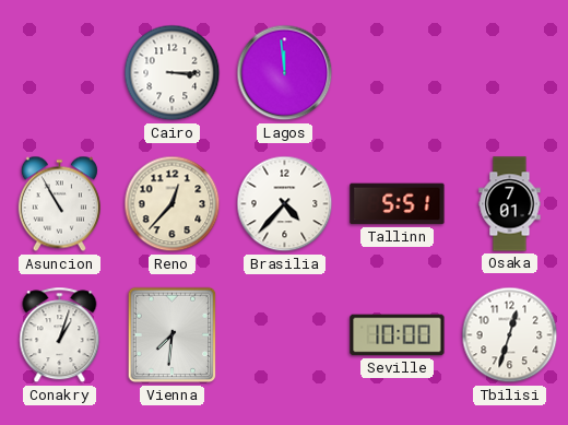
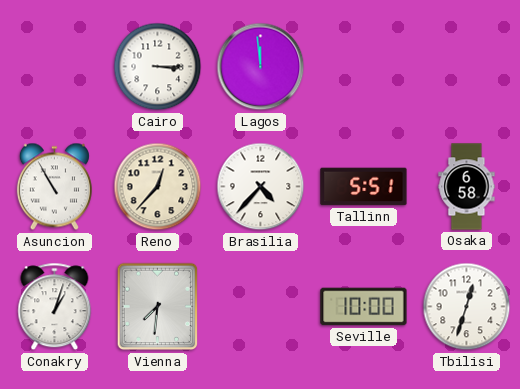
Osaka: 7:01 -> 6:58 (467, 187)
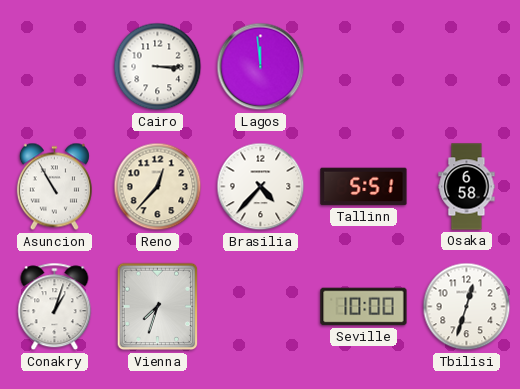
Vienna: 7:31 -> 7:33 (158, 307)
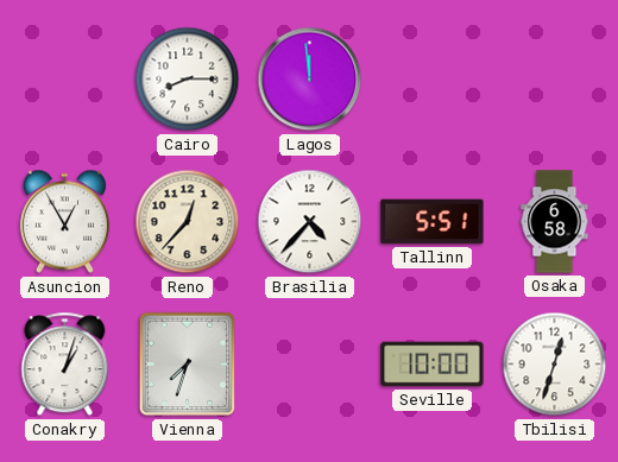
Cairo: 3:15 -> 8:15 (188, 80)
Asuncion: 10:55 -> 12:55 (64, 222)
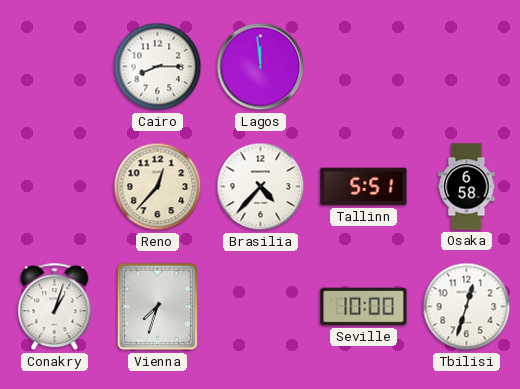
Asuncion: 12:55 -> none (64, 222)
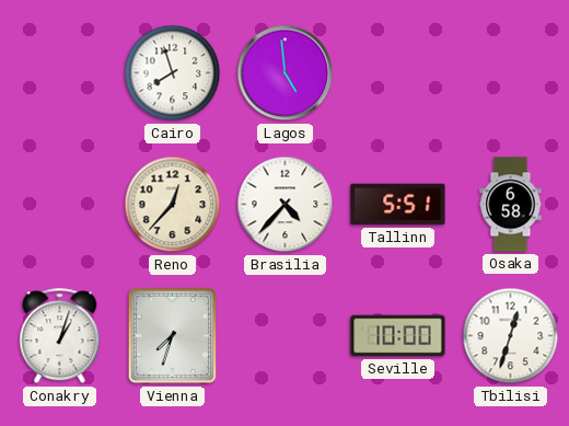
Cairo: 8:15 -> 7:57 (173, 73)
Lagos: 11:59 -> 4:59 (286, 73)
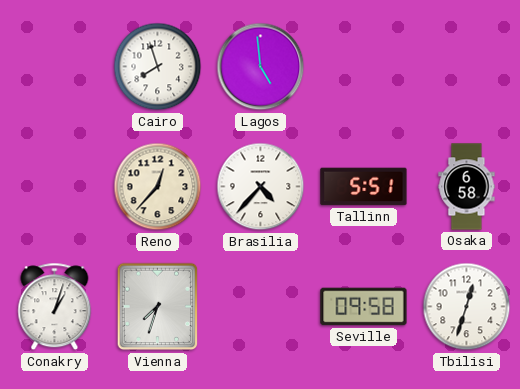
Seville: 10:00 -> 09:58 (364, 307)
